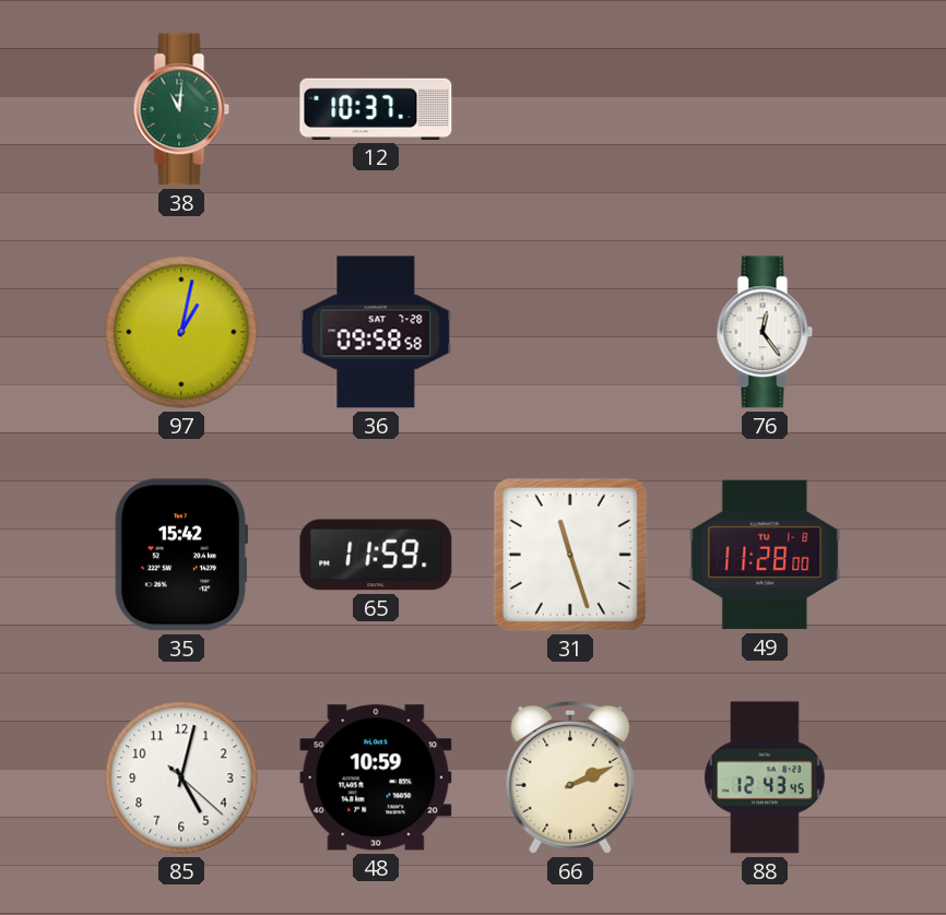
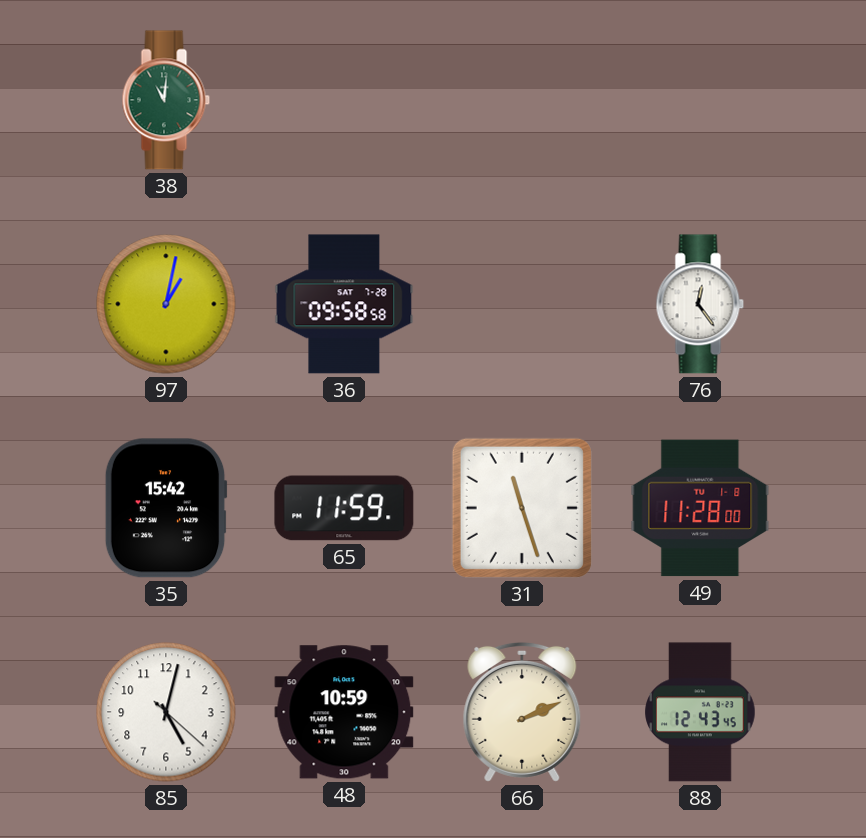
12: 10:37 -> none (376, 109)
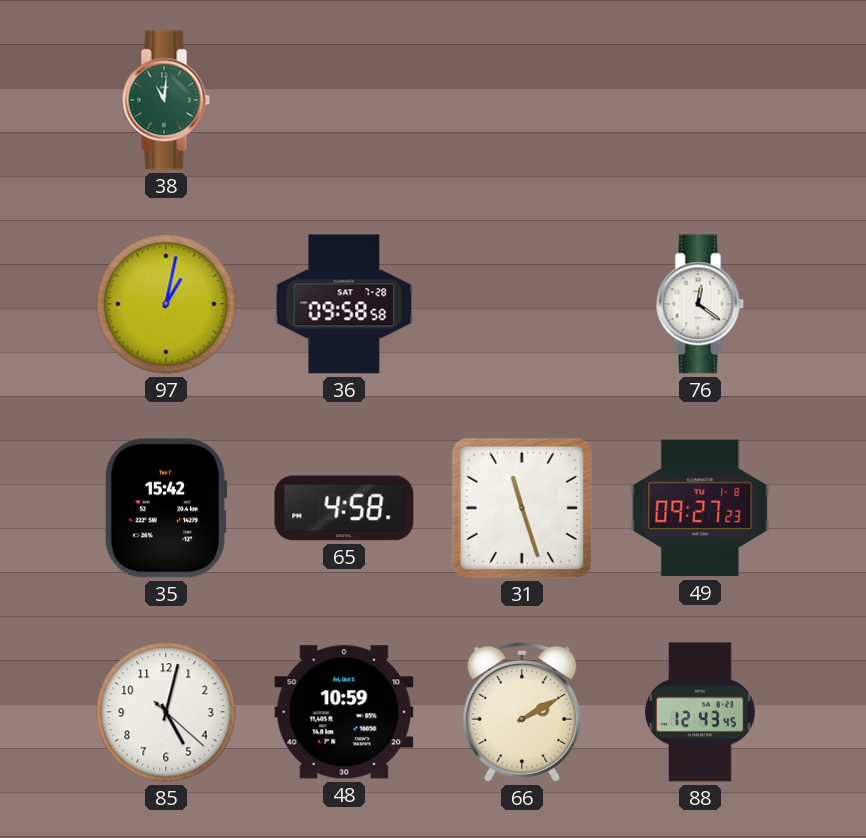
76: 12:24 -> 12:21 (700, 304)
65: 11:59 -> 4:58 (344, 508)
49: 11:28 -> 09:27 (700, 508)
66: 2:11 -> 2:10 (522, 712)
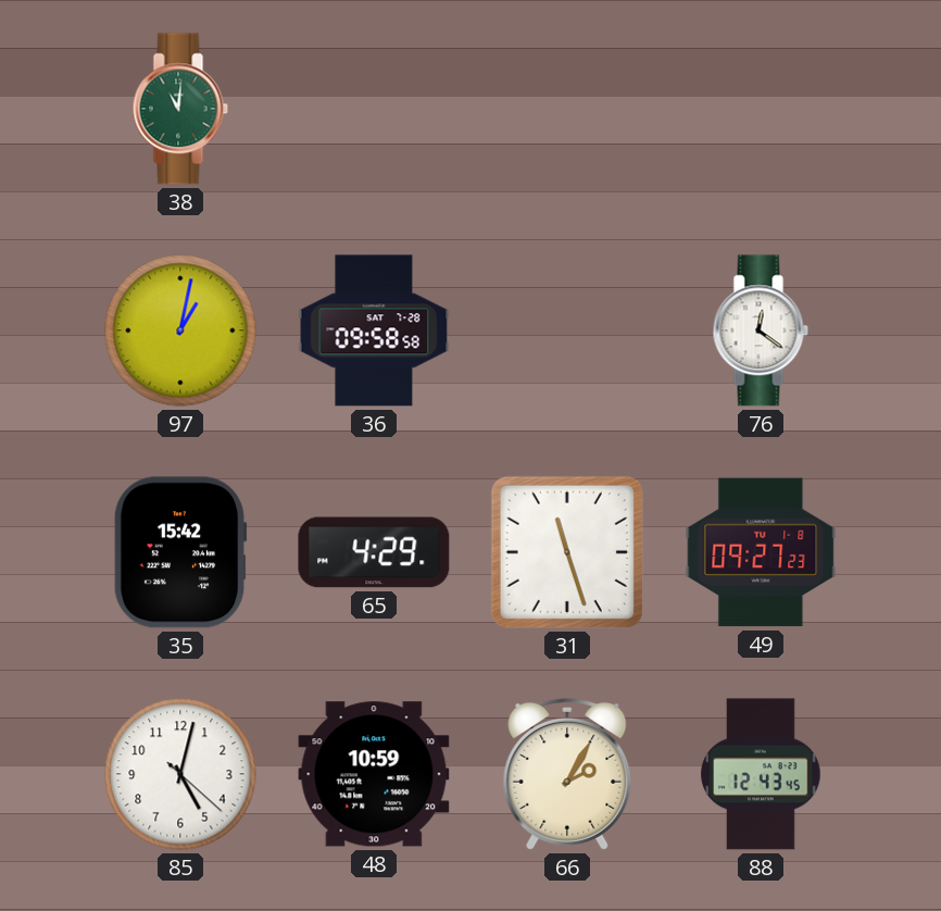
65: 4:58 -> 4:29 (374, 552)
66: 2:10 -> 2:05 (567, 774)
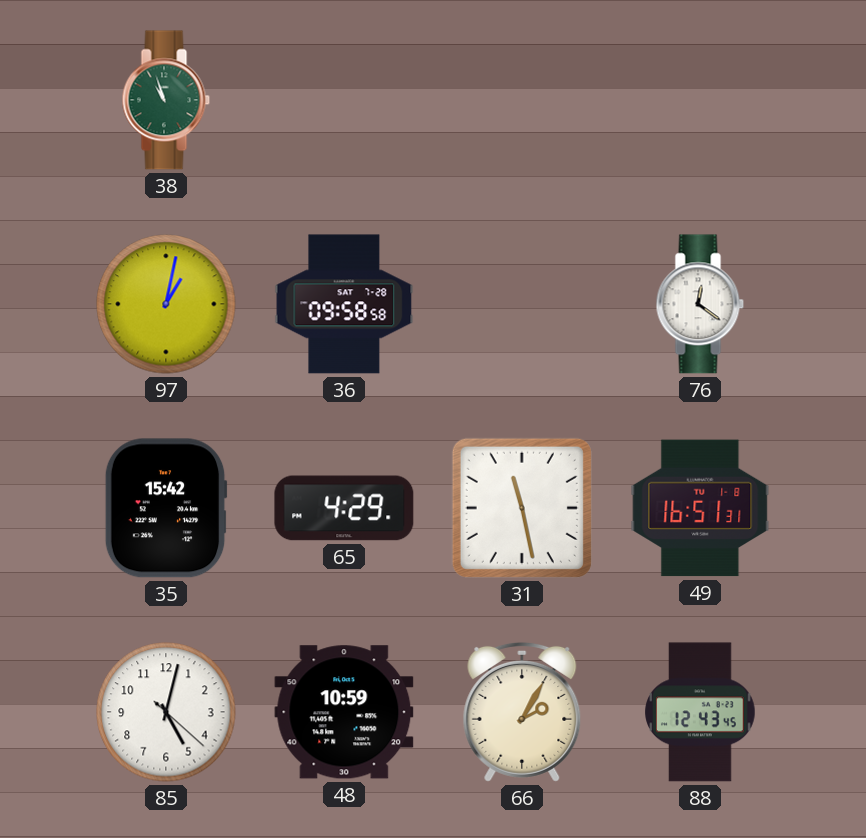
38: 11:01 -> 10:57 (166, 100)
31: 11:27 -> 11:28 (522, 508)
49: 09:27 -> 16:51 (700, 508)
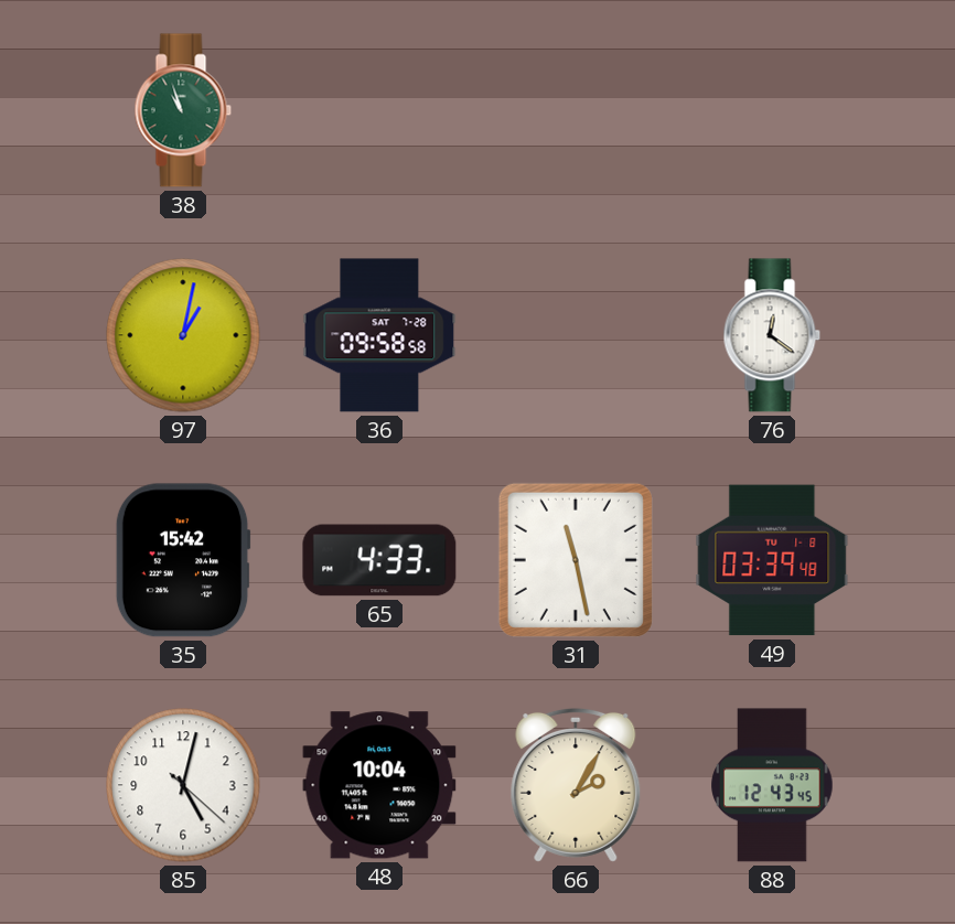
65: 4:29 -> 4:33 (379, 560)
49: 16:51 -> 03:39 (772, 560)
48: 10:59 -> 10:04 (379, 785)
